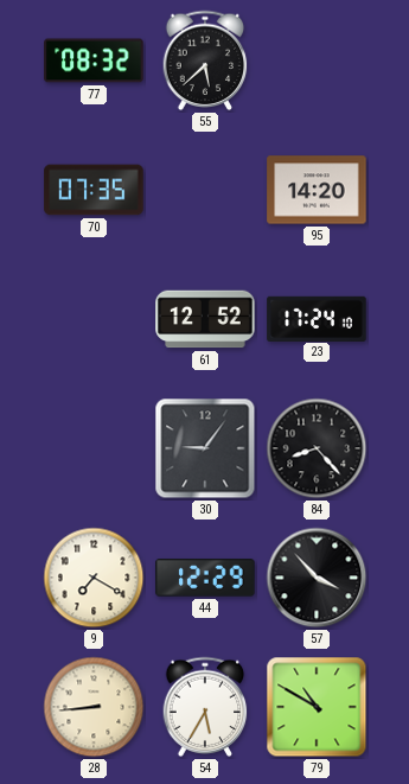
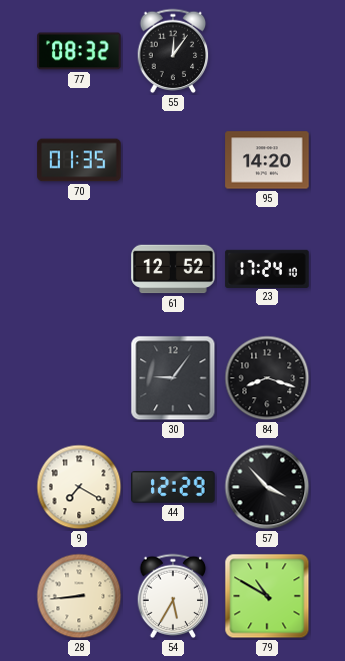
55: 5:38 -> 12:06 (173, 51)
70: 07:35 -> 01:35 (79, 160)
84: 8:23 -> 8:18 (267, 378)
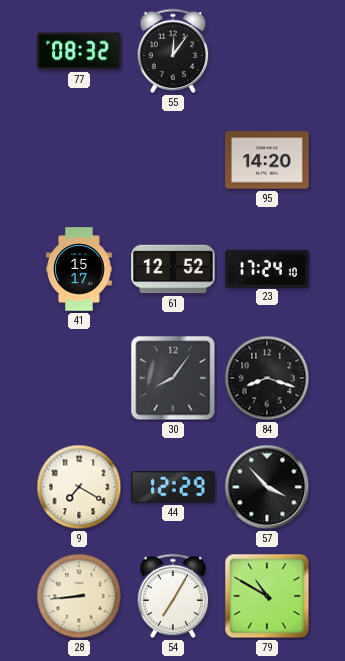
70: 01:35 -> none (79, 160)
41: none -> 15:17 (79, 269)
30: 9:06 -> 8:06 (173, 378)
54: 5:35 -> 7:05 (173, 596)
